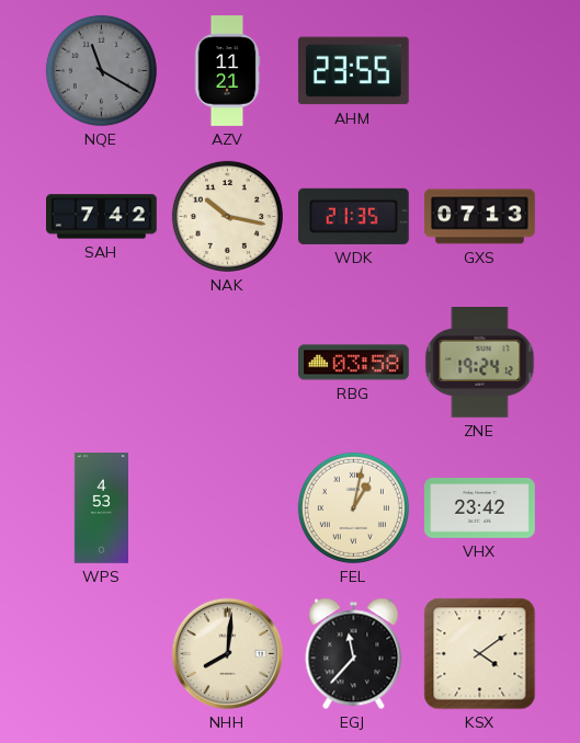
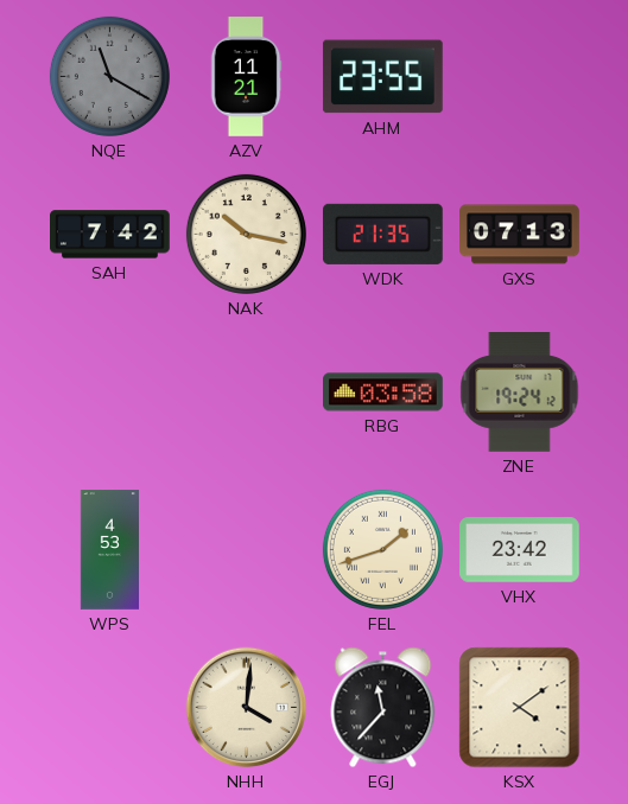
FEL: 1:02 -> 1:42 (382, 549)
NHH: 8:01 -> 4:01 (247, 708)
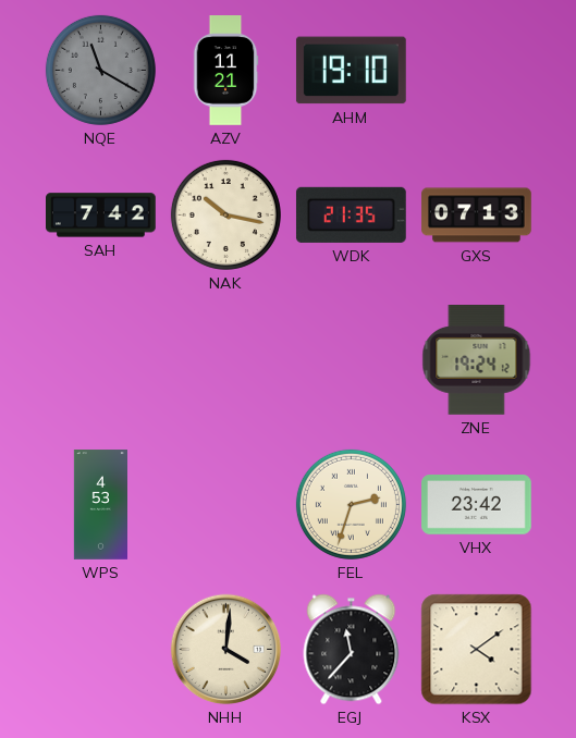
AHM: 23:55 -> 19:10 (351, 71)
RBG: 03:58 -> none (383, 393)
FEL: 1:42 -> 2:33 (351, 504)
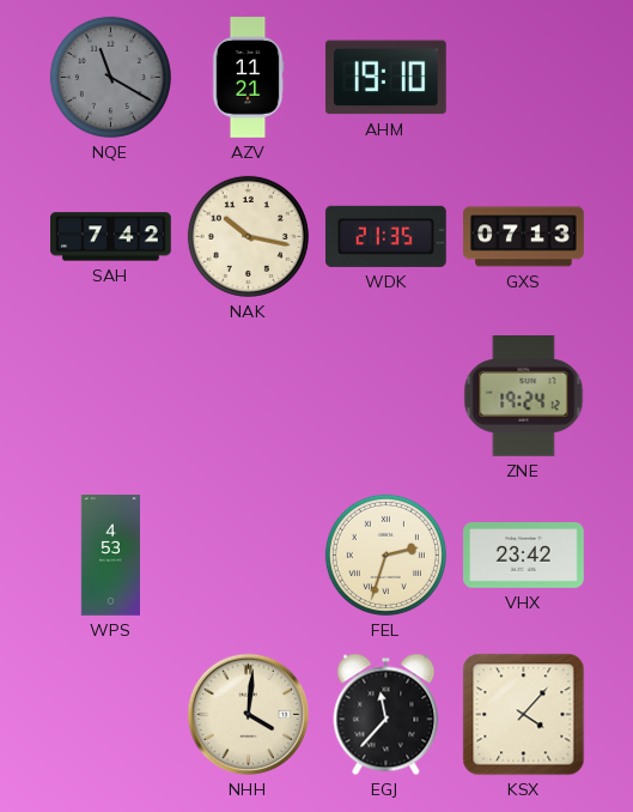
KSX: 4:09 -> 4:07 (524, 715)
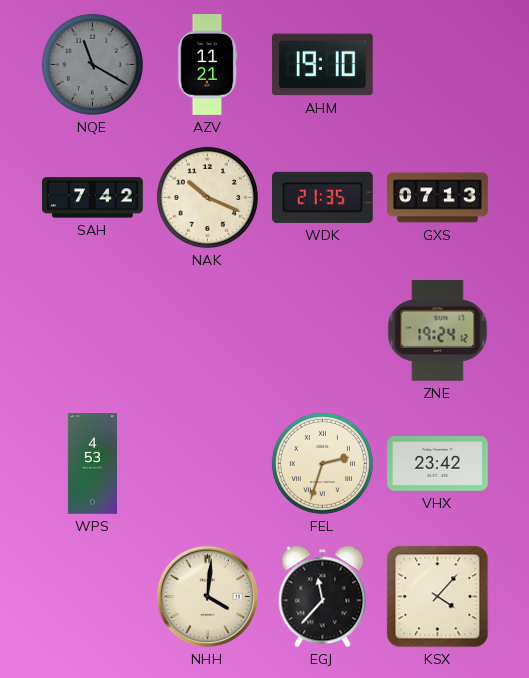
NAK: 10:17 -> 10:19 (207, 197)
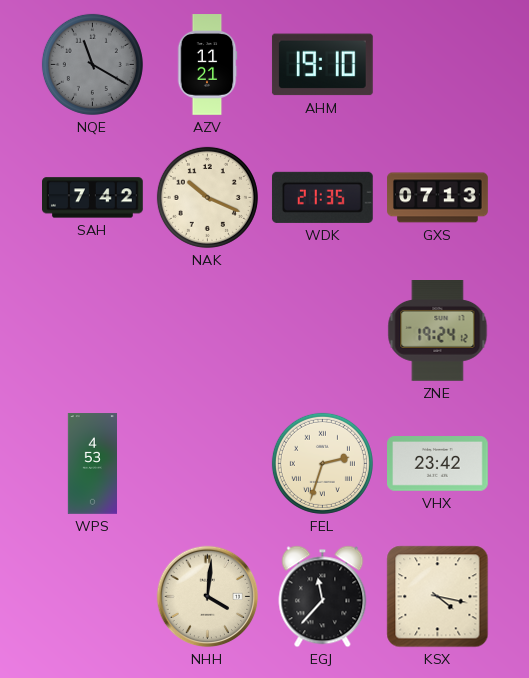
KSX: 4:07 -> 4:17 (438, 597)
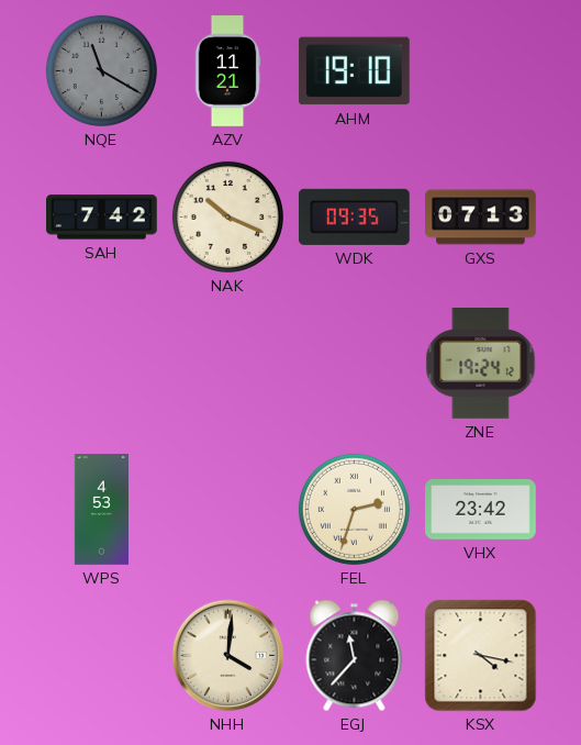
WDK: 21:35 -> 09:35 (354, 216)
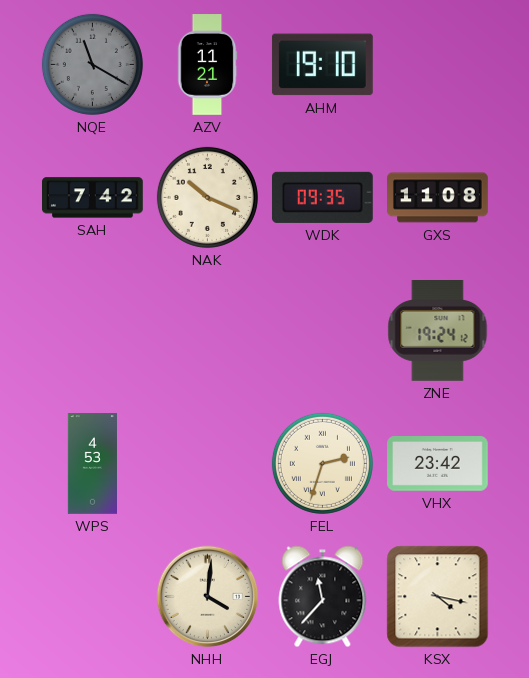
GXS: 07:13 -> 11:08 (438, 198)
